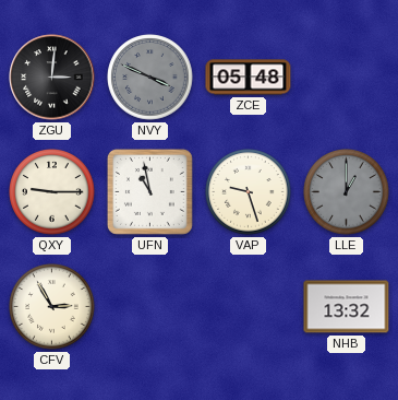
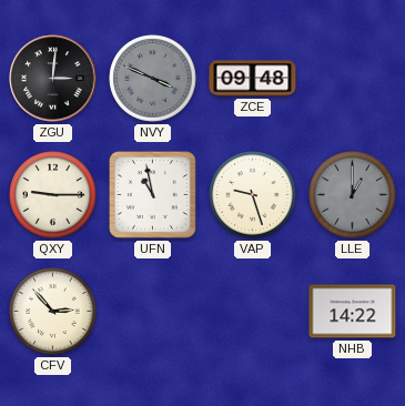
ZCE: 05:48 -> 09:48 (253, 79)
CFV: 2:55 -> 2:53 (53, 312)
NHB: 13:32 -> 14:22 (353, 312)
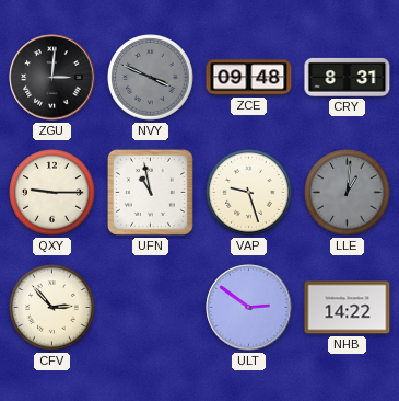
CRY: none -> 8:31 (348, 77)
LLE: 1:00 -> 1:01 (348, 193)
ULT: none -> 2:51 (249, 308)
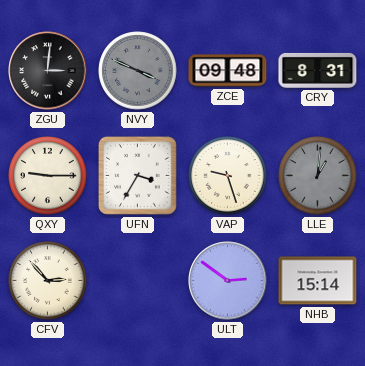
UFN: 10:58 -> 3:35 (137, 175)
NHB: 14:22 -> 15:14 (318, 281)
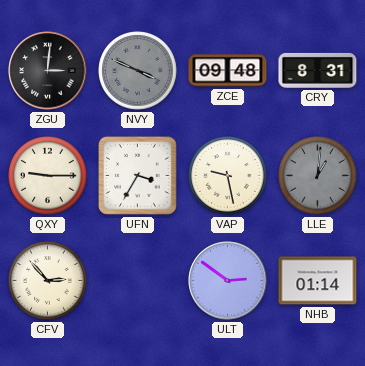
VAP: 9:27 -> 9:28 (228, 176)
NHB: 15:14 -> 01:14 (318, 281)
